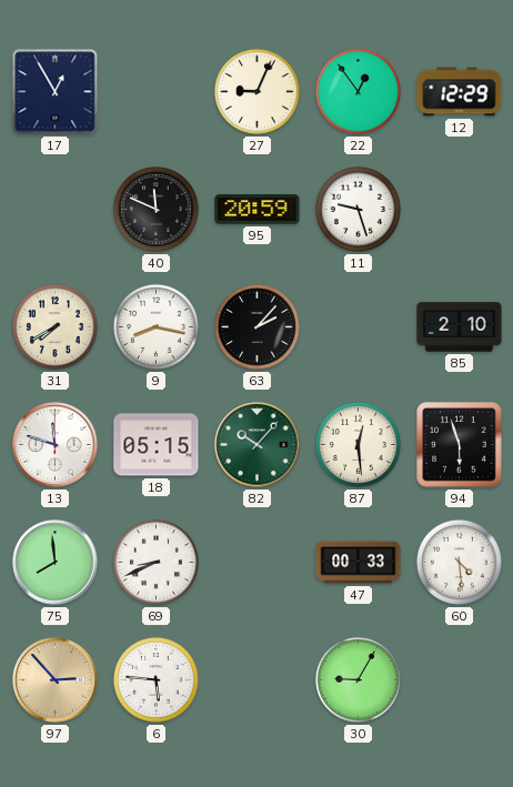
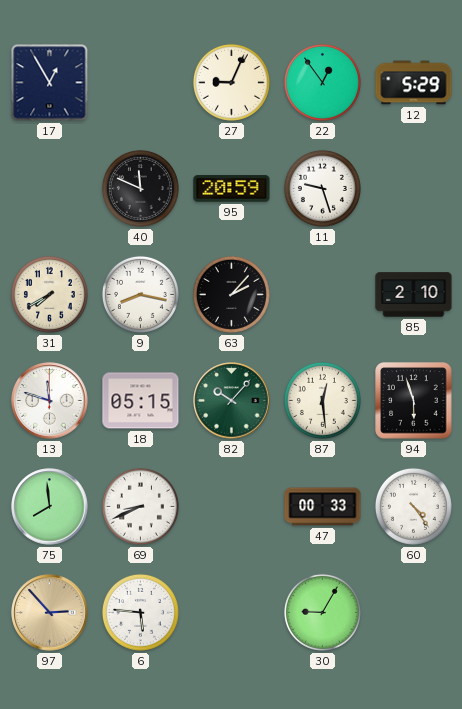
12: 12:29 -> 5:29 (414, 83)
60: 4:29 -> 4:24 (413, 506)
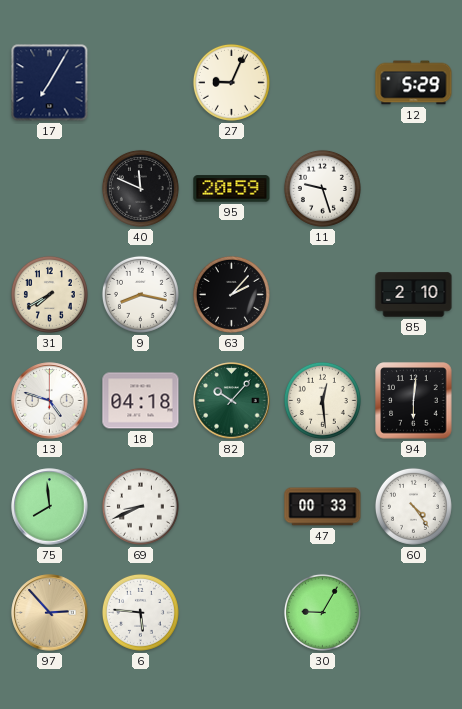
17: 12:55 -> 7:05 (50, 83)
22: 12:54 -> none (322, 82)
13: 11:48 -> 4:48 (50, 401)
18: 05:15 -> 04:18 (141, 401)
94: 5:57 -> 6:01 (414, 401)
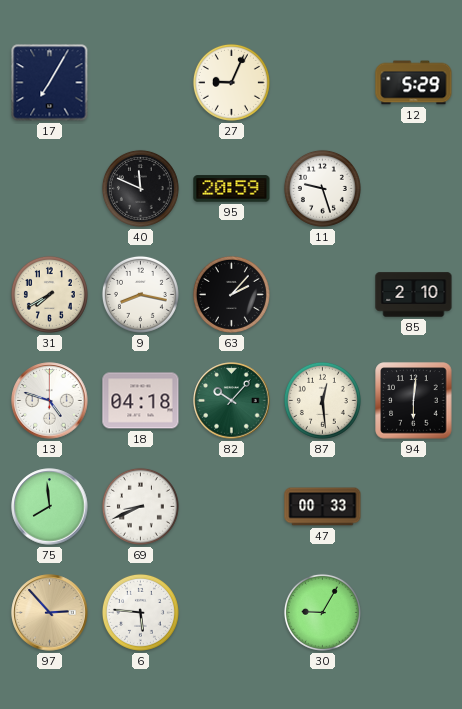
60: 4:24 -> none (413, 506)
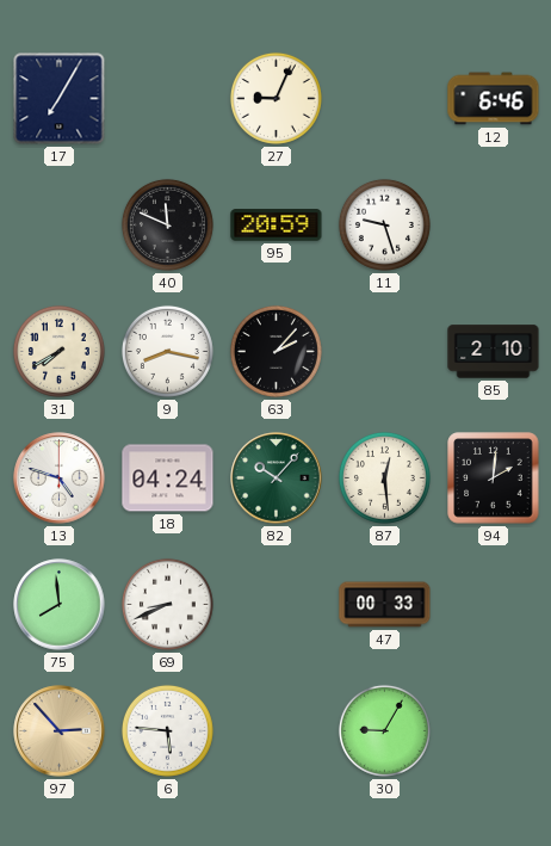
12: 5:29 -> 6:46 (494, 99)
18: 04:18 -> 04:24 (168, 478)
94: 6:01 -> 2:01 (494, 478)
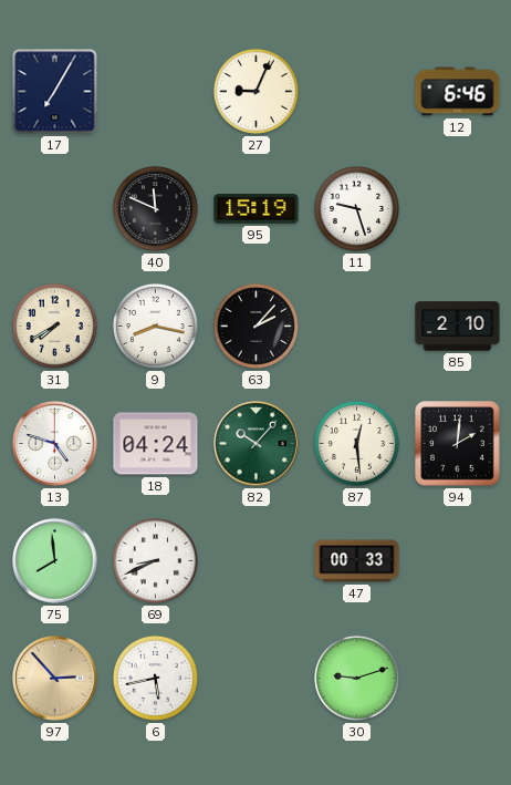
95: 20:59 -> 15:19 (257, 209)
6: 5:46 -> 5:43 (155, 678)
30: 9:05 -> 9:12 (356, 678)
